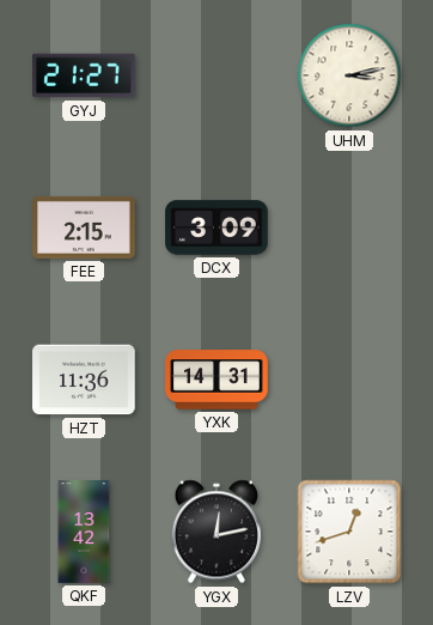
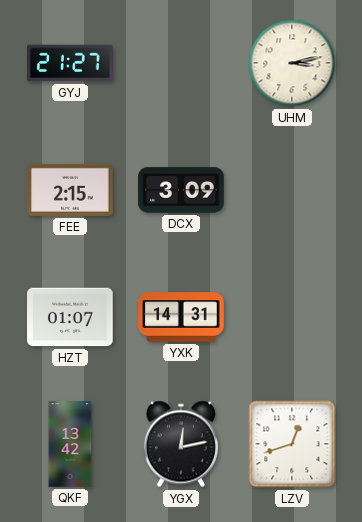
HZT: 11:36 -> 01:07 (70, 317)
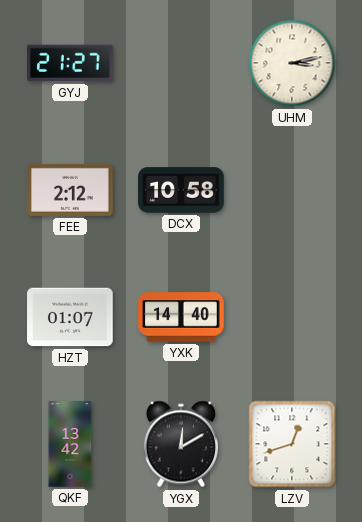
FEE: 2:15 -> 2:12 (70, 190)
DCX: 3:09 -> 10:58 (181, 190)
YXK: 14:31 -> 14:40 (181, 317)
YGX: 12:13 -> 12:10 (181, 444)
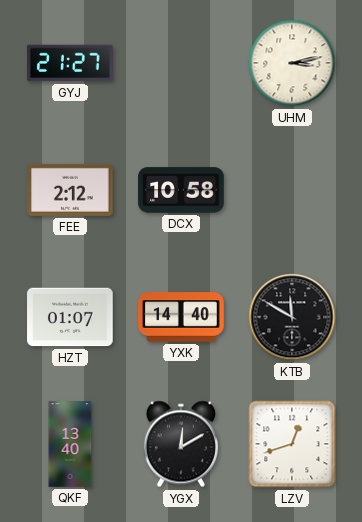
KTB: none -> 11:50 (292, 317)
QKF: 13:42 -> 13:40 (70, 444)
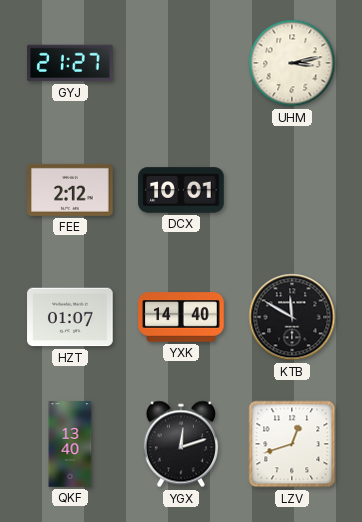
DCX: 10:58 -> 10:01 (181, 190)
YGX: 12:10 -> 12:12 (181, 444)
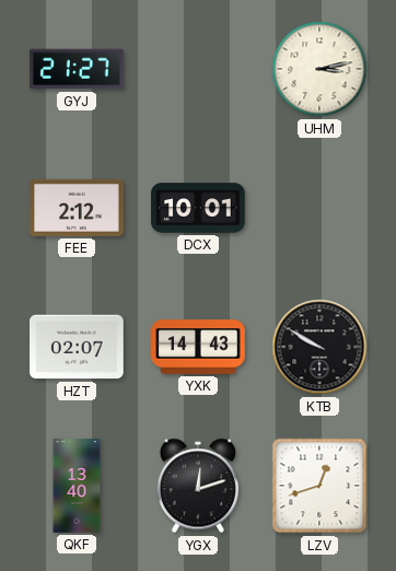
HZT: 01:07 -> 02:07 (77, 347)
YXK: 14:40 -> 14:43 (198, 347)
KTB: 11:50 -> 9:50 (319, 347)
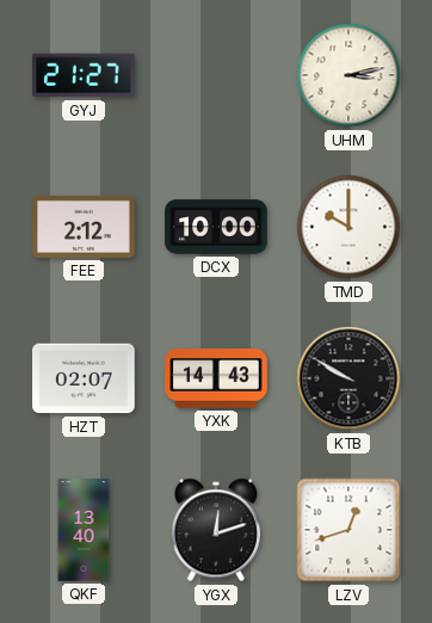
DCX: 10:01 -> 10:00 (216, 227)
TMD: none -> 10:00 (348, 227)
